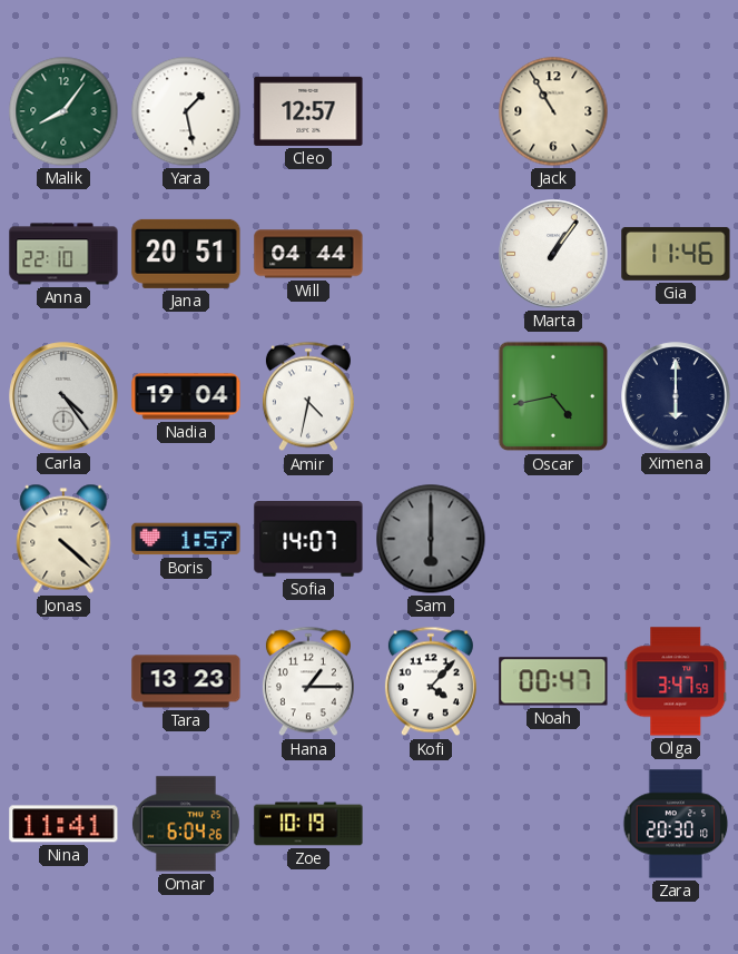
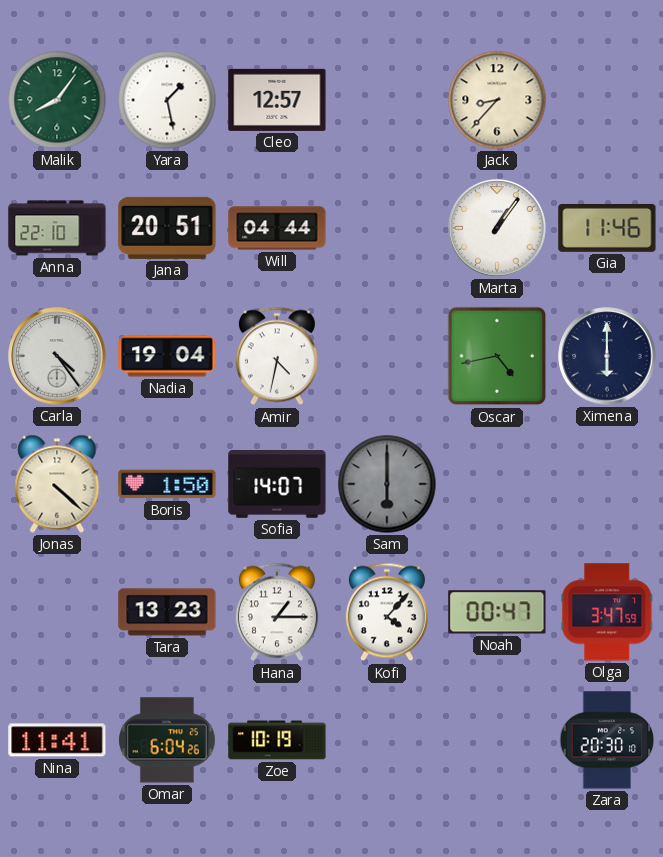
Jack: 10:55 -> 8:37 (497, 100)
Boris: 1:57 -> 1:50 (167, 484)
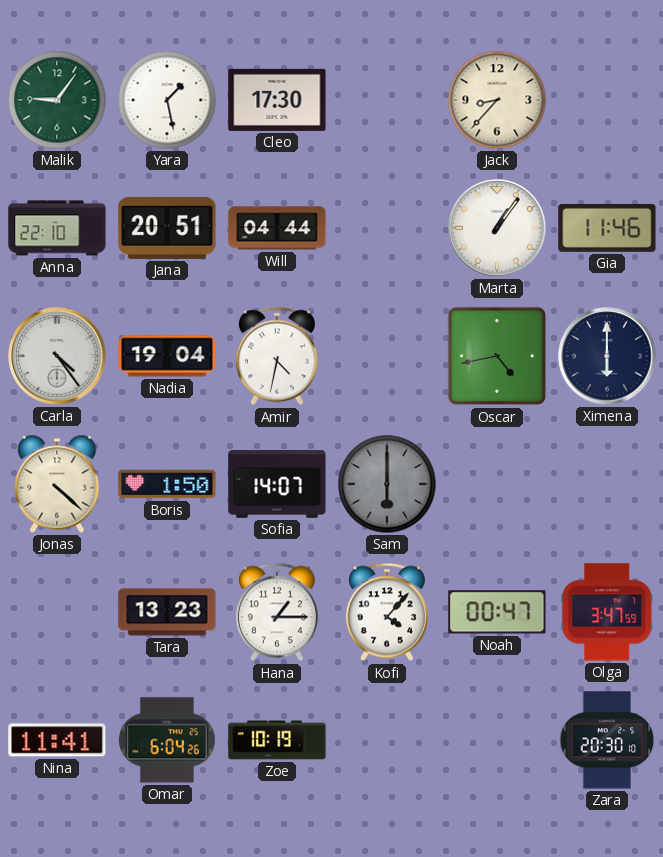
Malik: 8:06 -> 9:06 (57, 100)
Cleo: 12:57 -> 17:30 (277, 100)
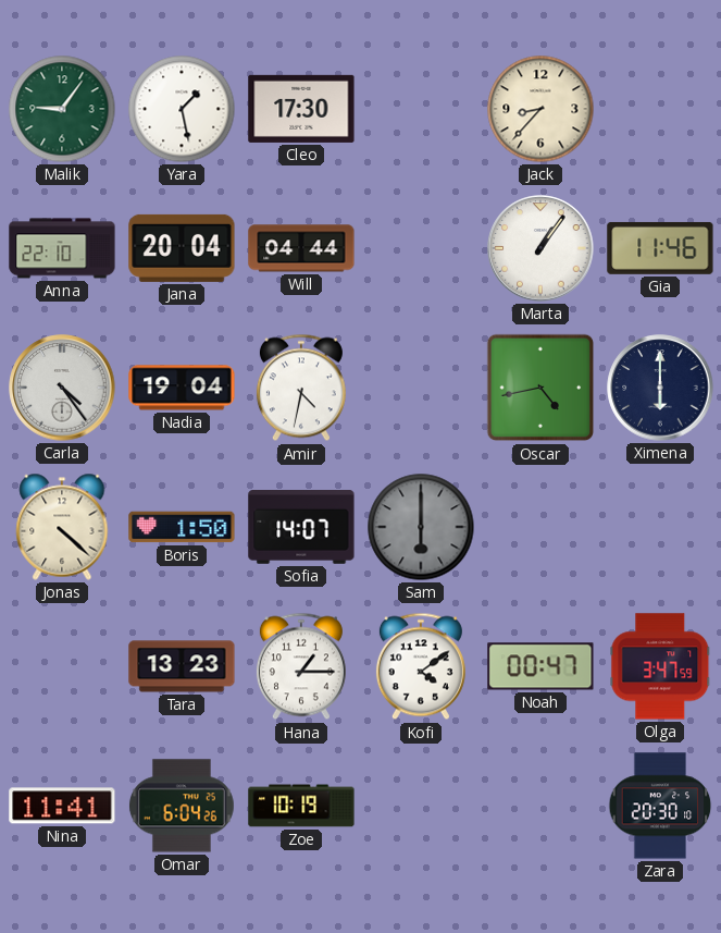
Jana: 20:51 -> 20:04 (182, 248)
Kofi: 4:07 -> 4:09 (421, 666)
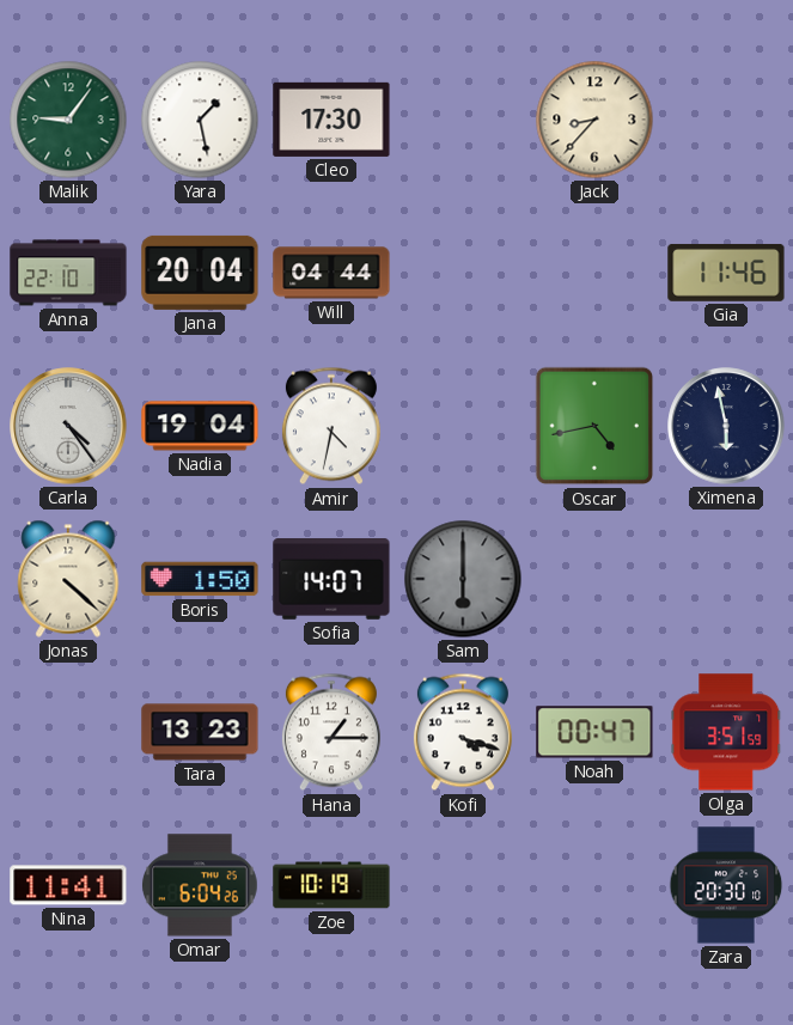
Marta: 1:06 -> none (540, 248)
Ximena: 6:00 -> 5:58 (726, 426)
Kofi: 4:09 -> 4:18 (463, 732)
Olga: 3:47 -> 3:51 (726, 732)
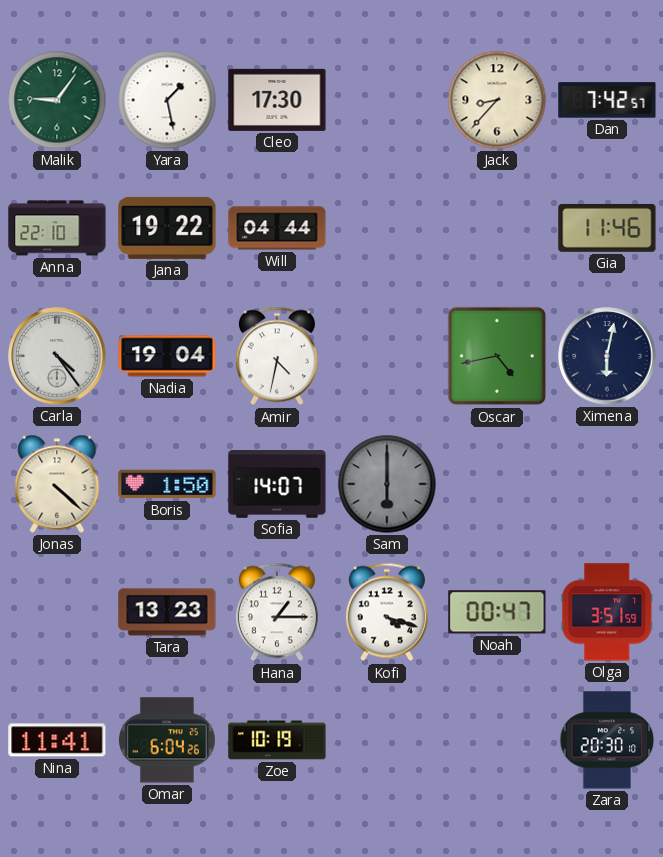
Dan: none -> 7:42 (607, 100)
Jana: 20:04 -> 19:22 (167, 228)
Ximena: 5:58 -> 6:02 (607, 356)
